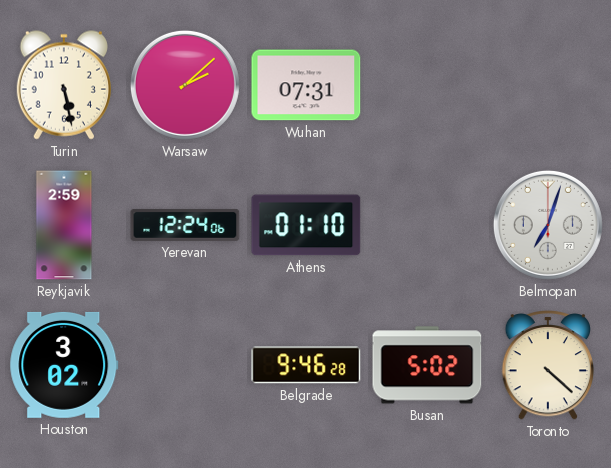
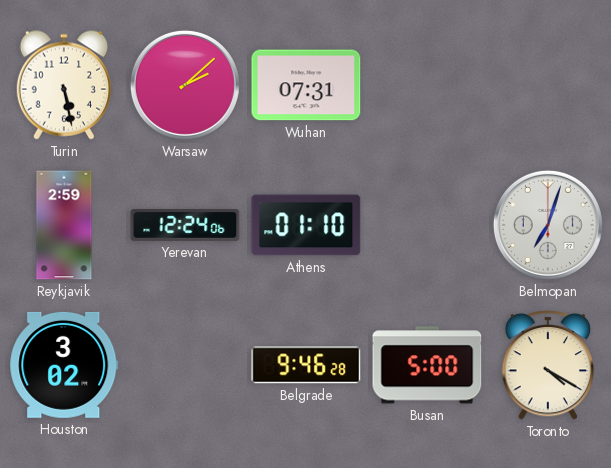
Busan: 5:02 -> 5:00 (427, 365)
Toronto: 4:22 -> 4:20 (548, 365)
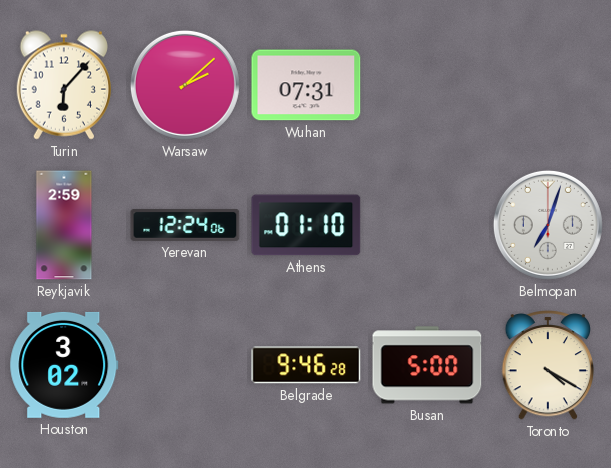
Turin: 5:28 -> 6:07 (64, 85)
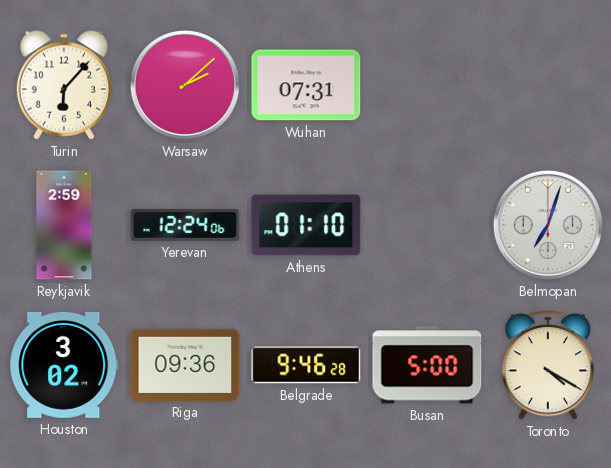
Riga: none -> 09:36 (185, 365)
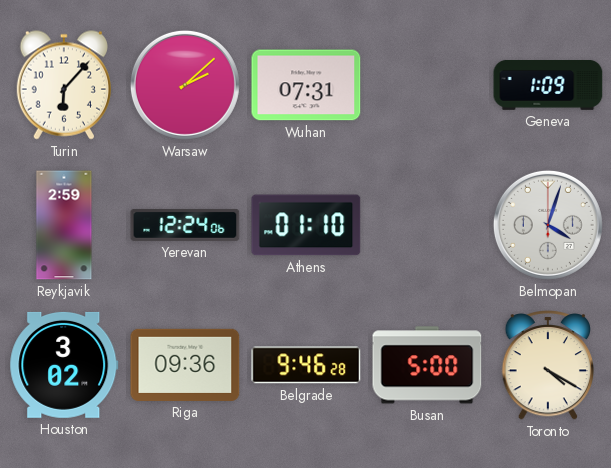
Geneva: none -> 1:09 (548, 86)
Belmopan: 7:03 -> 4:03 (548, 225)
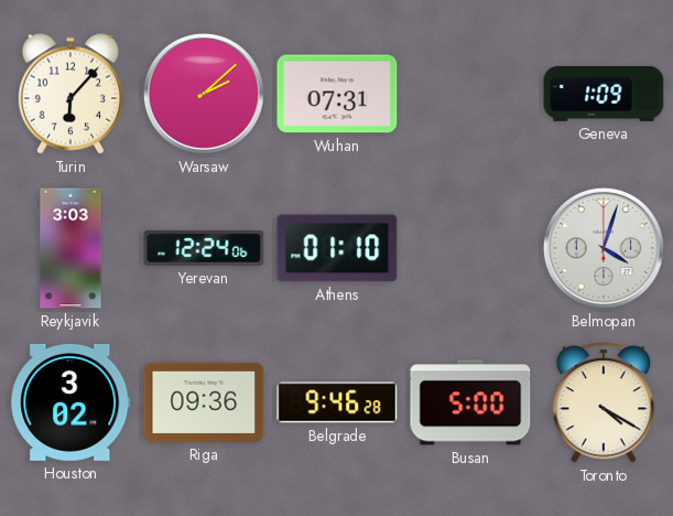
Reykjavik: 2:59 -> 3:03 (70, 248)
